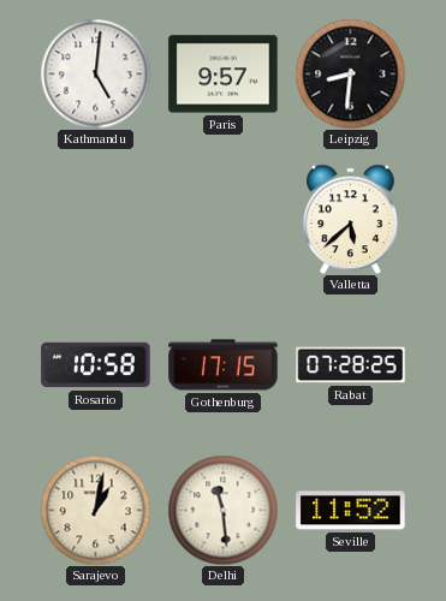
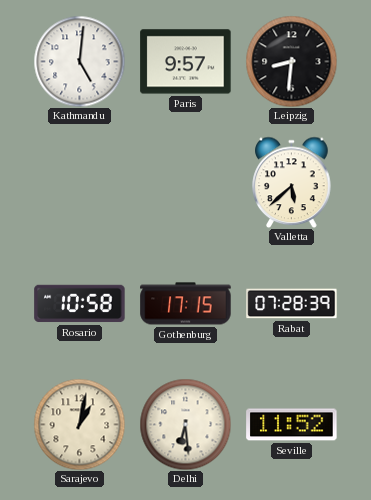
Rabat: 07:28:25 -> 07:28:39 (292, 304)
Delhi: 11:29 -> 6:29 (185, 424)
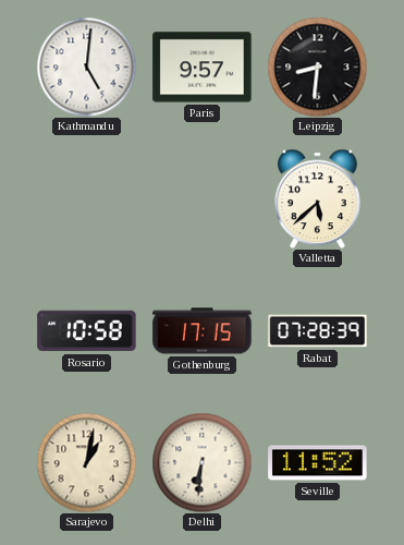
Delhi: 6:29 -> 6:31 (201, 462)
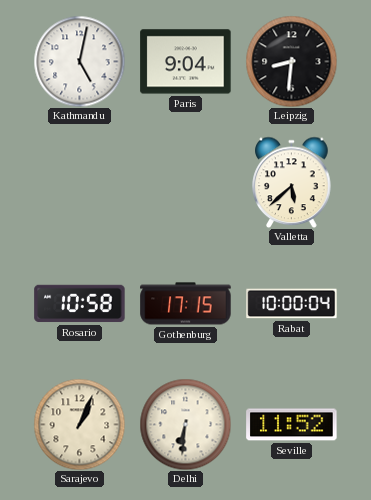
Kathmandu: 5:01 -> 5:02 (79, 61)
Paris: 9:57 -> 9:04 (186, 62)
Rabat: 07:28 -> 10:00 (292, 304)
Sarajevo: 1:02 -> 1:04 (79, 424)
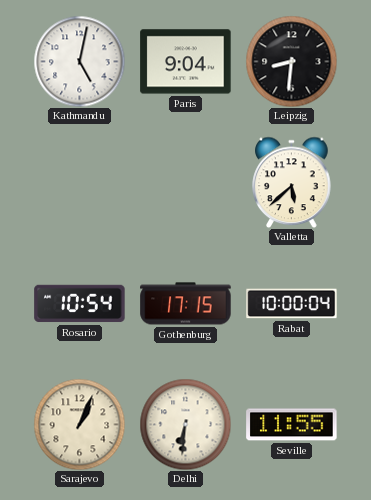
Rosario: 10:58 -> 10:54 (80, 304)
Seville: 11:52 -> 11:55 (292, 425)
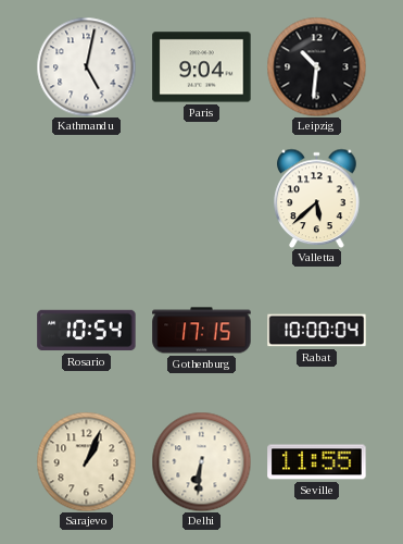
Leipzig: 8:31 -> 10:31 (316, 66)
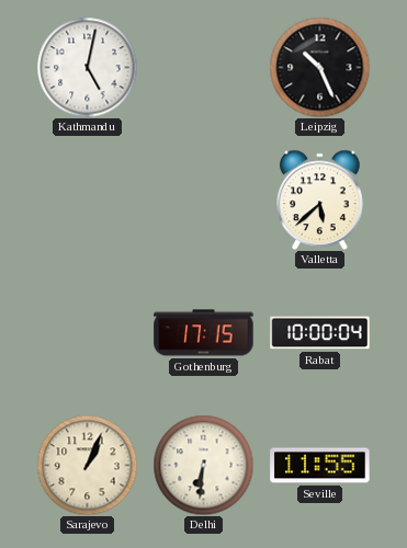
Paris: 9:04 -> none (202, 67)
Leipzig: 10:31 -> 10:26 (319, 67)
Rosario: 10:54 -> none (87, 331)
